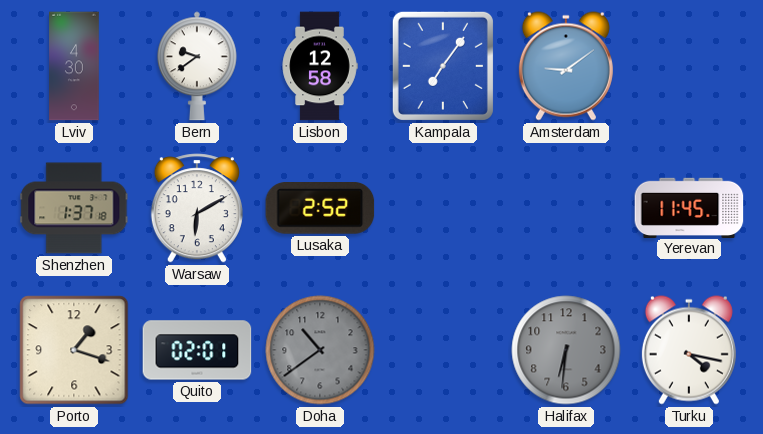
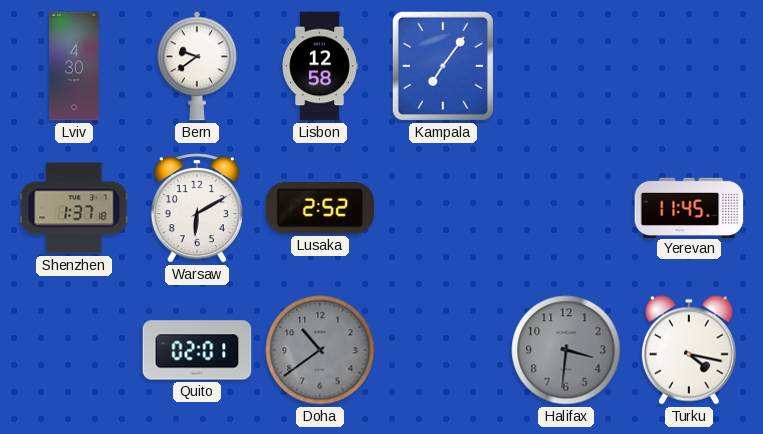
Amsterdam: 9:09 -> none (566, 66)
Porto: 1:18 -> none (74, 350)
Halifax: 6:31 -> 3:31 (566, 350)
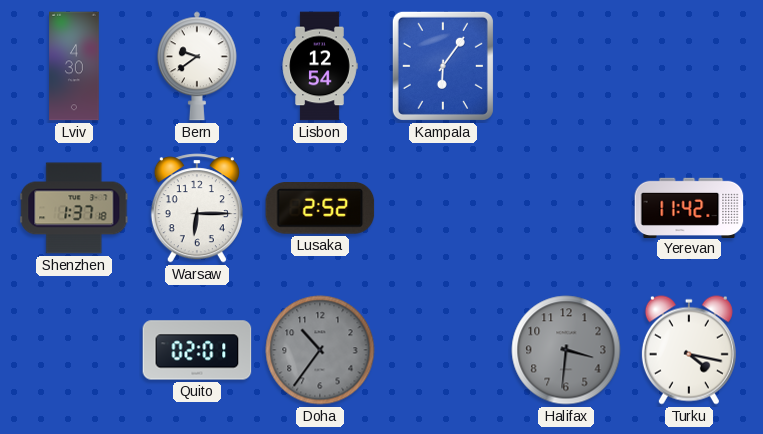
Lisbon: 12:58 -> 12:54 (320, 66)
Kampala: 7:06 -> 6:06 (443, 66)
Warsaw: 6:10 -> 6:15 (197, 208)
Yerevan: 11:45 -> 11:42 (689, 207)
Doha: 10:39 -> 10:36 (320, 350)
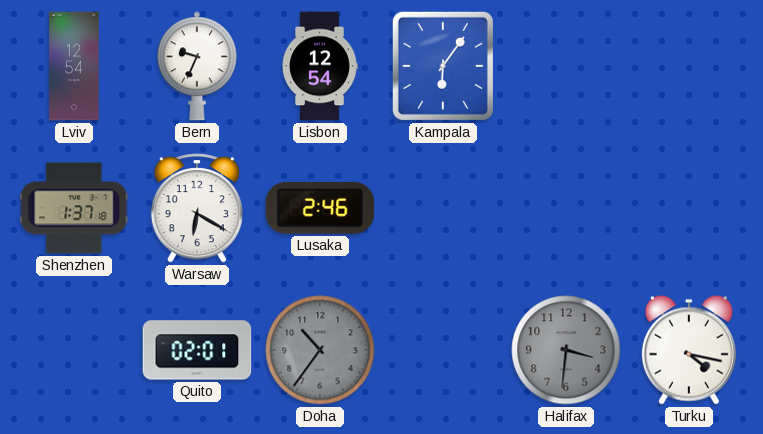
Lviv: 4:30 -> 12:54 (74, 66)
Bern: 9:39 -> 9:34 (197, 66)
Warsaw: 6:15 -> 6:20 (197, 208)
Lusaka: 2:52 -> 2:46 (320, 209)
Yerevan: 11:42 -> none (689, 207)
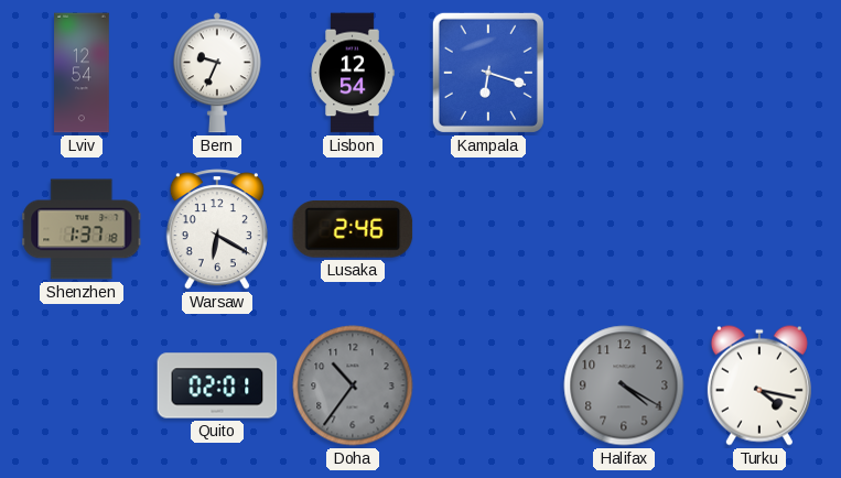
Kampala: 6:06 -> 6:18 (488, 73)
Halifax: 3:31 -> 4:20 (624, 385)
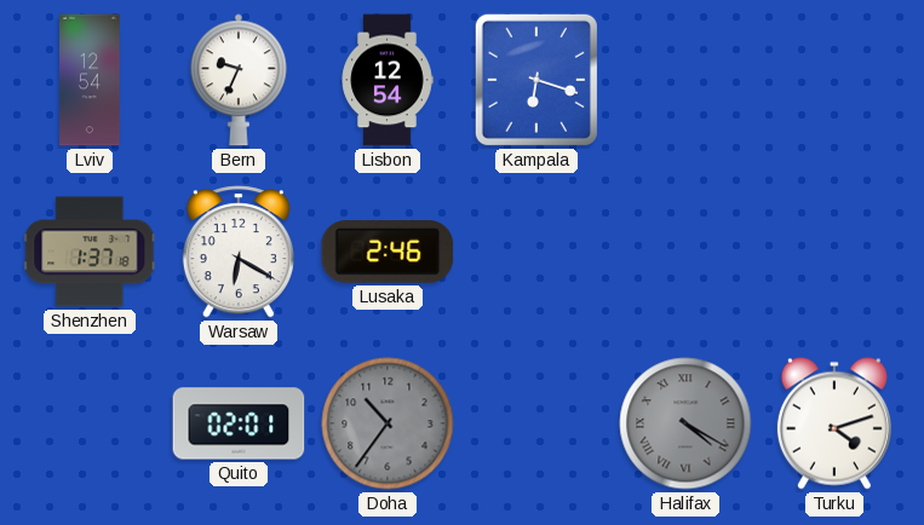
Halifax numerals: Arabic -> Roman (685, 423)
Turku: 4:17 -> 4:12 (834, 423)
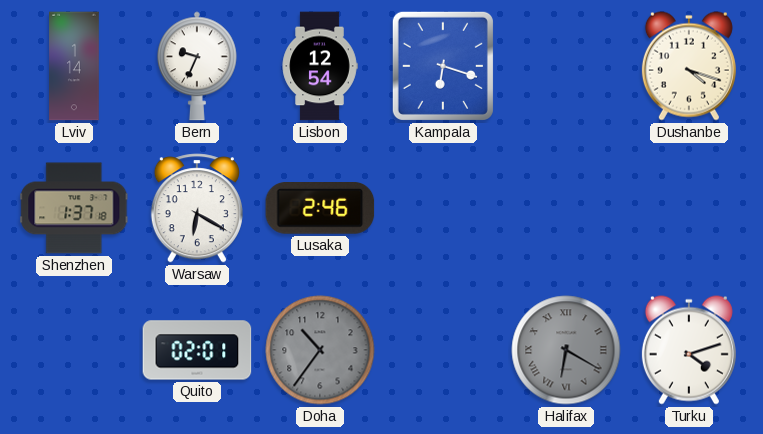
Lviv: 12:54 -> 1:14 (74, 66)
Dushanbe: none -> 4:18 (689, 66)
Halifax: 4:20 -> 6:20 (566, 350)
